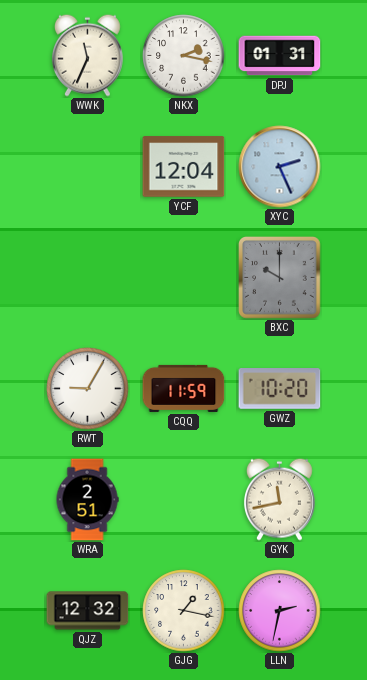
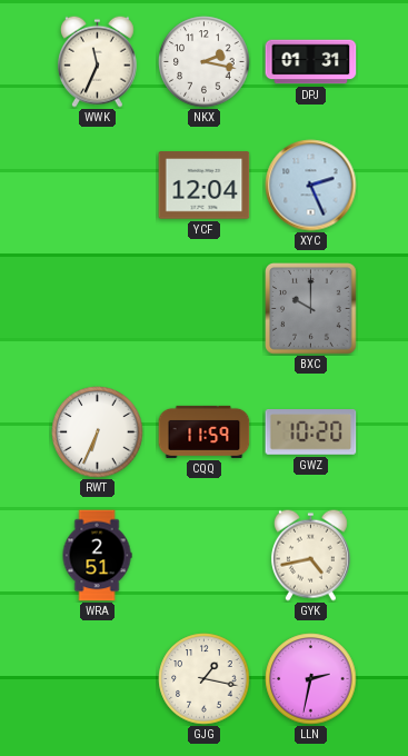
RWT: 9:05 -> 6:34 (98, 432)
GYK: 11:43 -> 4:43 (310, 555)
QJZ: 12:32 -> none (88, 611)
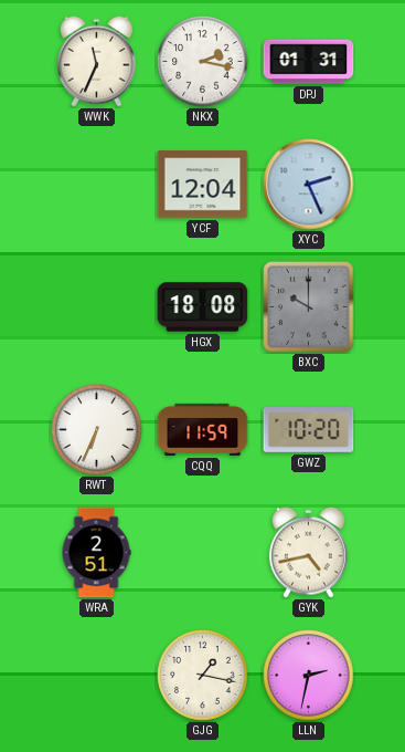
HGX: none -> 18:08 (203, 307)
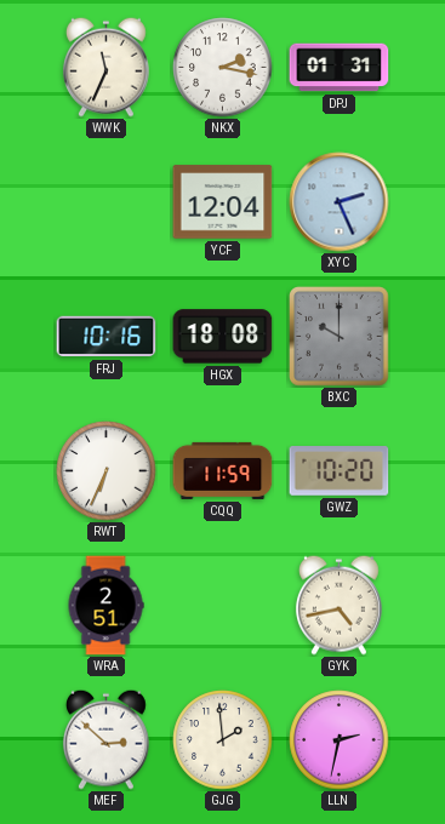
FRJ: none -> 10:16 (107, 337)
MEF: none -> 2:52 (105, 739)
GJG: 1:17 -> 1:59 (223, 740)
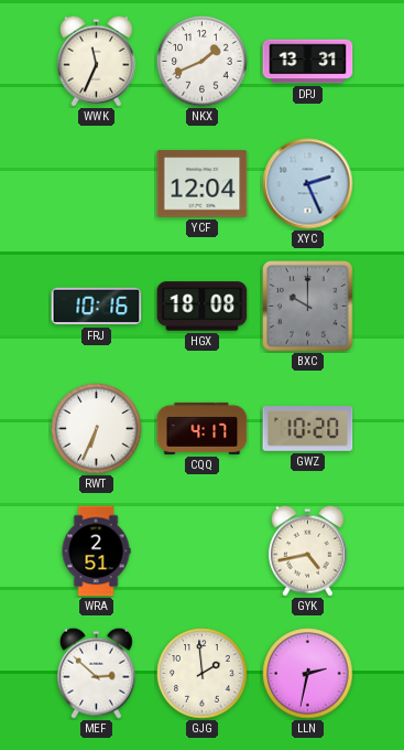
NKX: 2:17 -> 1:41 (203, 62)
DPJ: 01:31 -> 13:31 (308, 62)
CQQ: 11:59 -> 4:17 (203, 428)
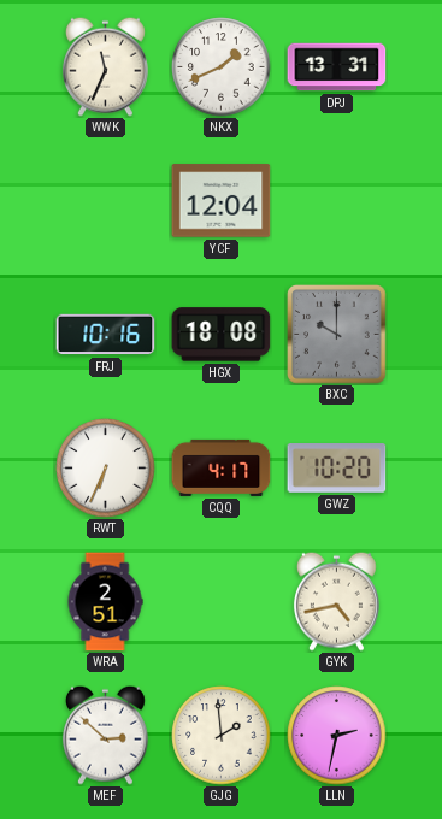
XYC: 2:26 -> none (308, 184)
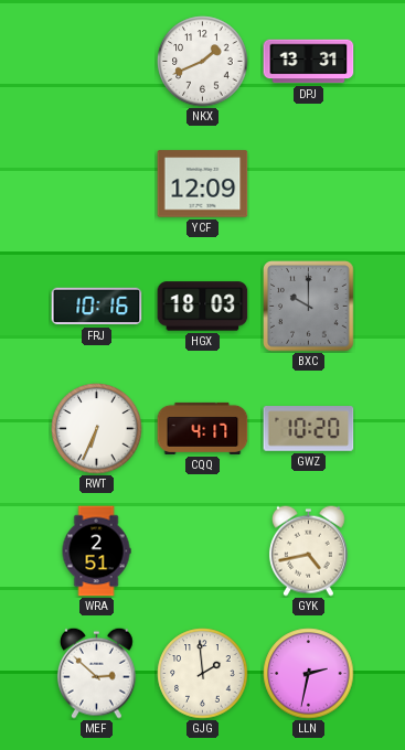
WWK: 11:34 -> none (105, 66)
YCF: 12:04 -> 12:09 (203, 184)
HGX: 18:08 -> 18:03 (203, 307)
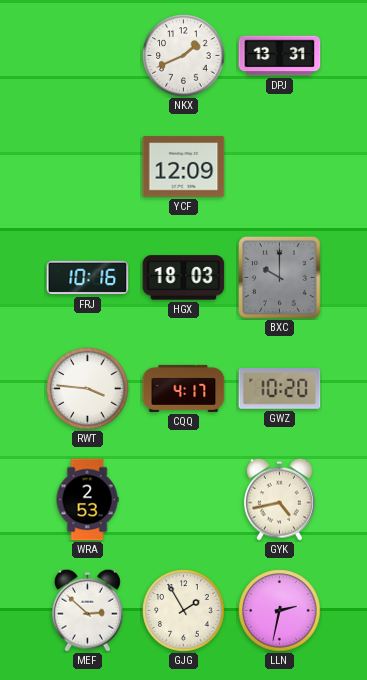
RWT: 6:34 -> 3:46 (88, 389)
WRA: 2:51 -> 2:53 (87, 500)
GJG: 1:59 -> 1:55 (184, 611)
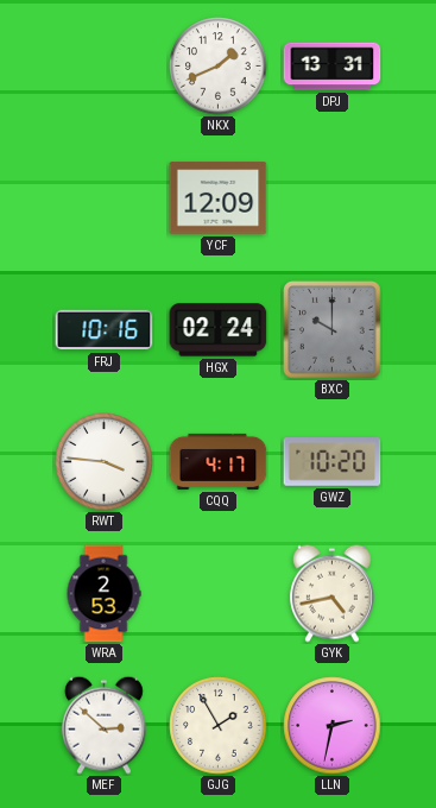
HGX: 18:03 -> 02:24 (219, 330)
